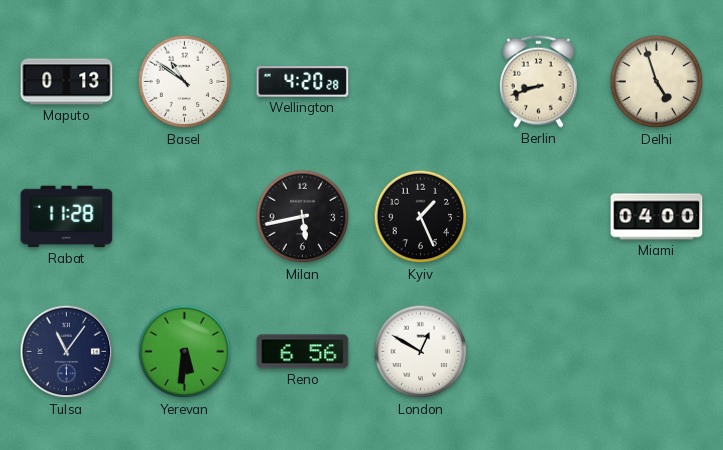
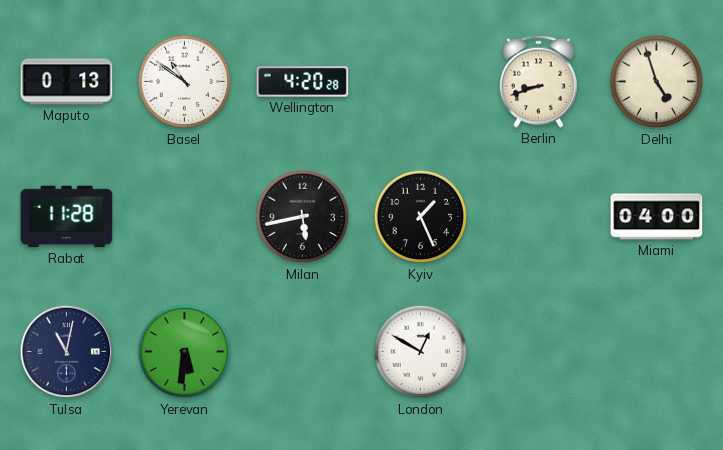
Tulsa: 11:06 -> 11:02 (67, 352)
Reno: 6:56 -> none (303, 352)
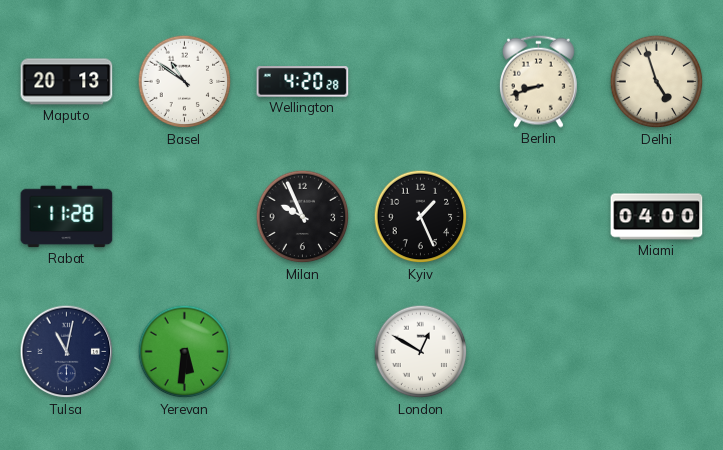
Maputo: 0:13 -> 20:13 (67, 82)
Milan: 5:43 -> 9:56 (303, 217)
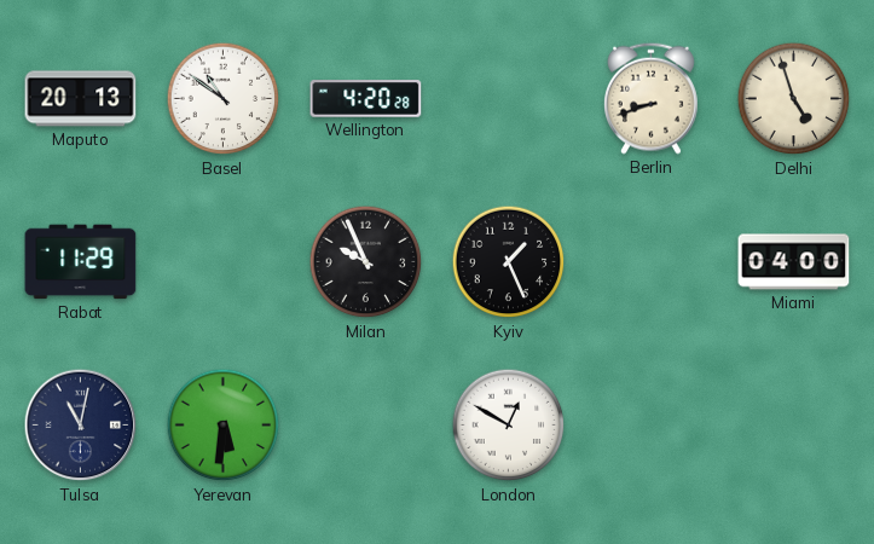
Rabat: 11:28 -> 11:29 (81, 262)
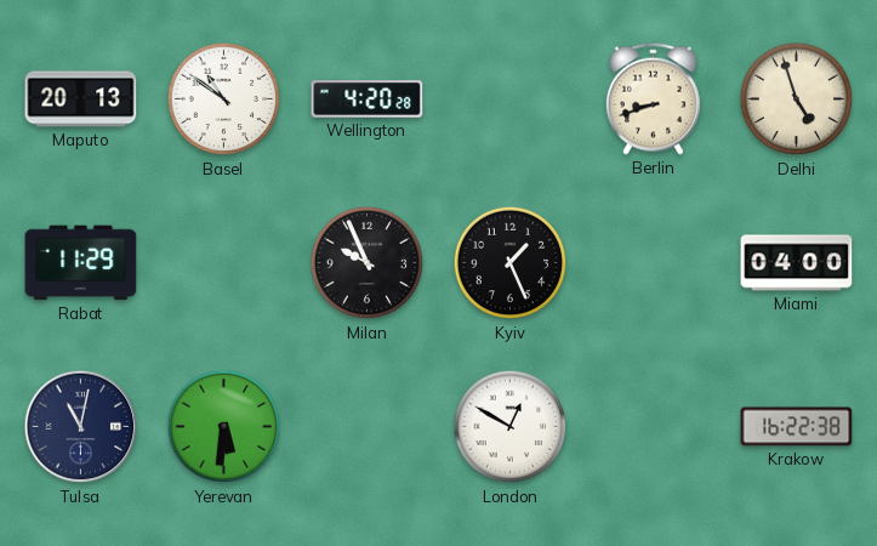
Krakow: none -> 16:22 (797, 427)
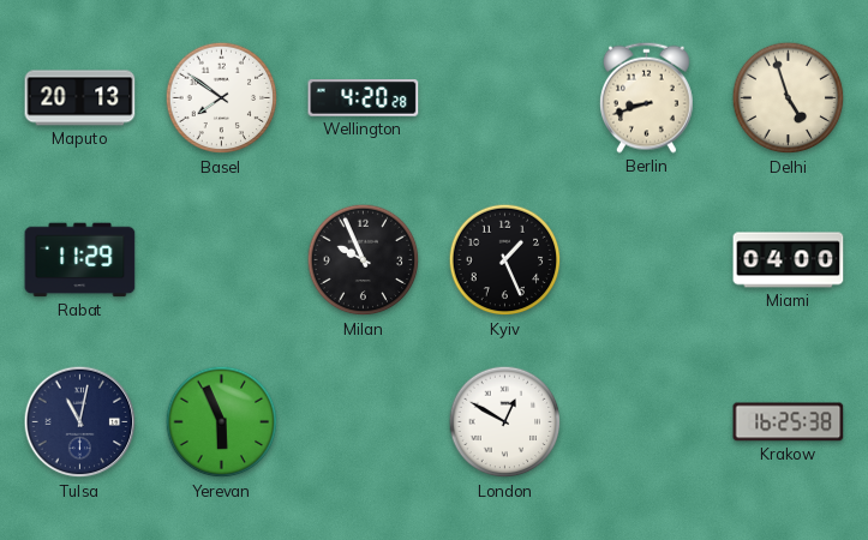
Basel: 10:51 -> 7:51 (222, 98)
Yerevan: 5:31 -> 5:56 (222, 422)
Krakow: 16:22 -> 16:25 (789, 422)
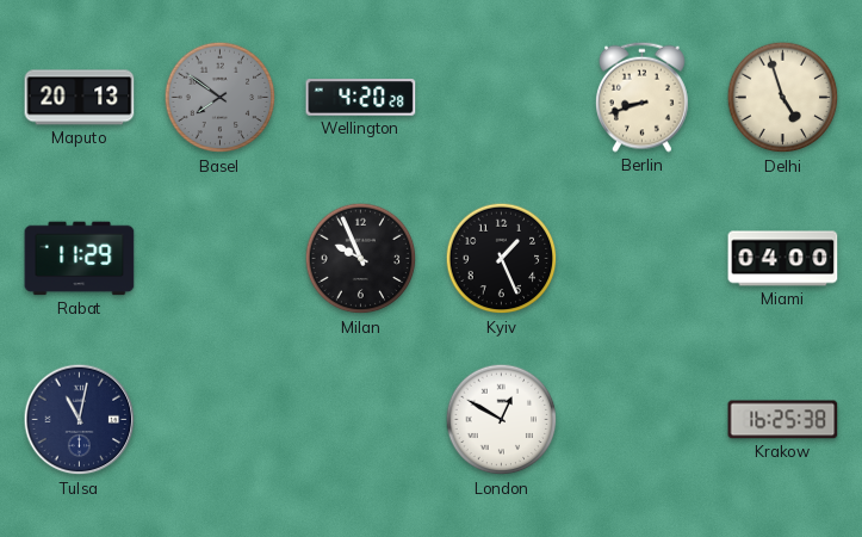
Basel dial: white -> grey (221, 98)
Yerevan: 5:56 -> none (222, 422)
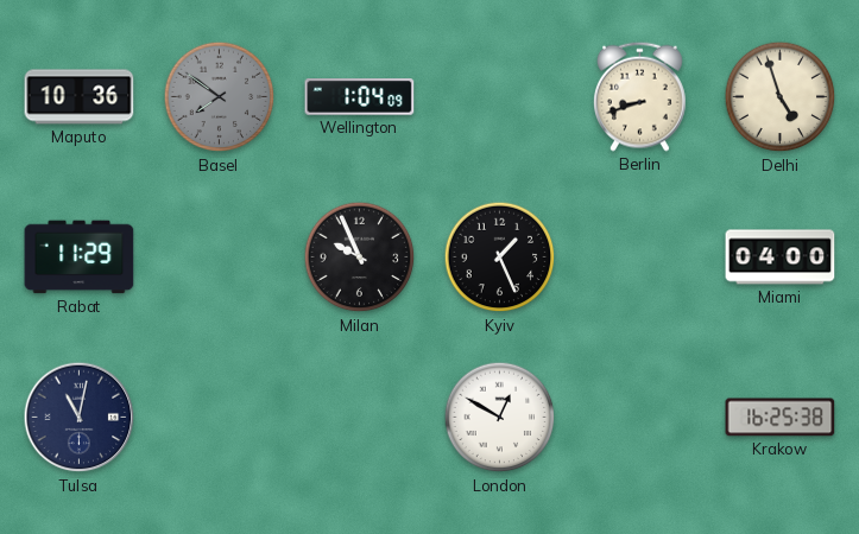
Maputo: 20:13 -> 10:36 (80, 97)
Wellington: 4:20 -> 1:04 (360, 97)
